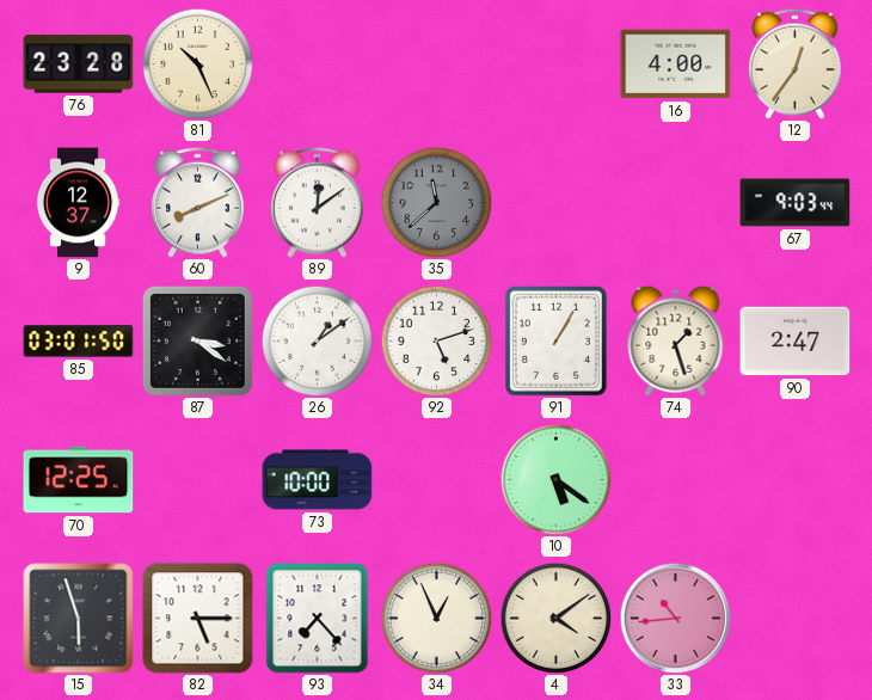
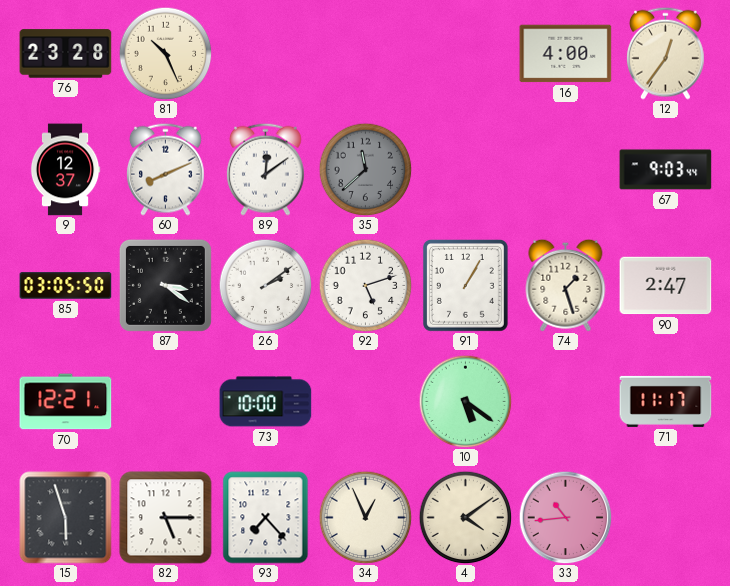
85: 03:01 -> 03:05 (66, 286)
26: 1:09 -> 2:09 (265, 285)
70: 12:25 -> 12:21 (66, 402)
71: none -> 11:17 (666, 401)
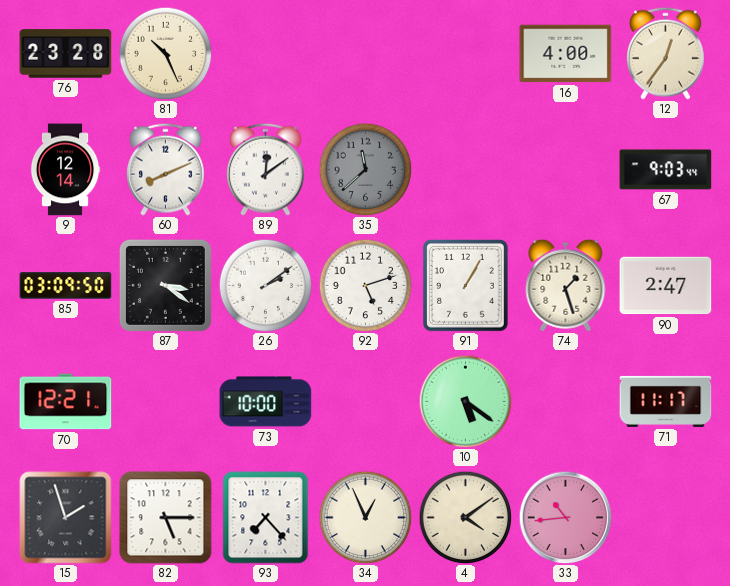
9: 12:37 -> 12:14 (65, 170)
85: 03:05 -> 03:09 (66, 286)
15: 5:57 -> 1:57 (66, 518)
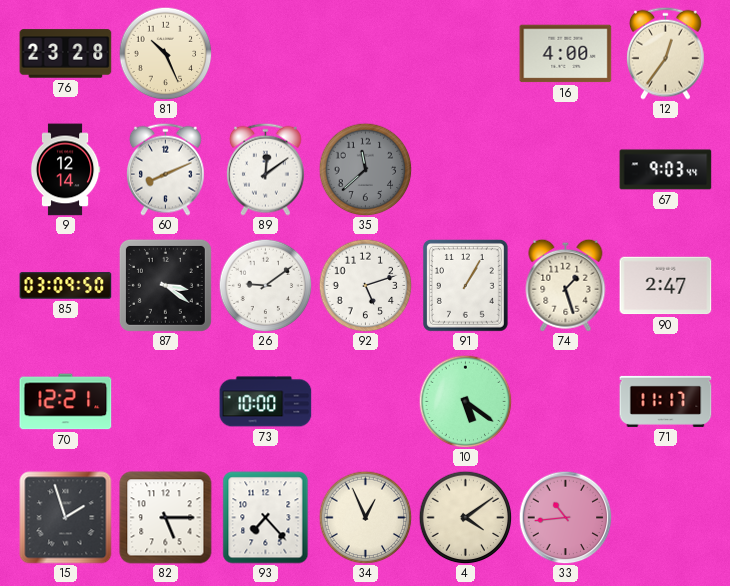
26: 2:09 -> 9:09 (265, 285)
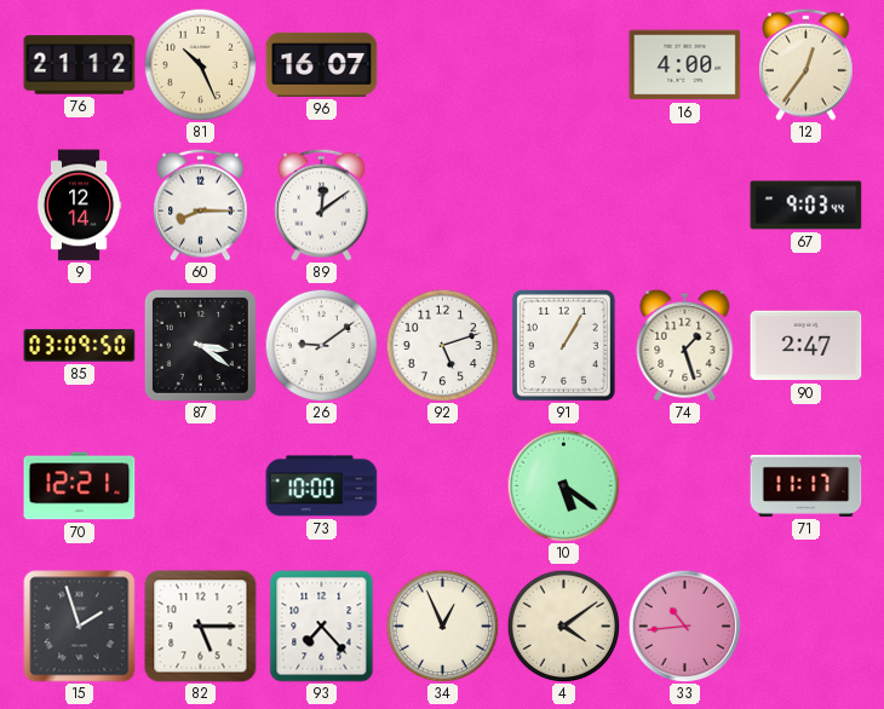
76: 23:28 -> 21:12 (80, 65)
96: none -> 16:07 (322, 64)
60: 8:11 -> 8:15 (201, 204)
35: 11:38 -> none (365, 169)
